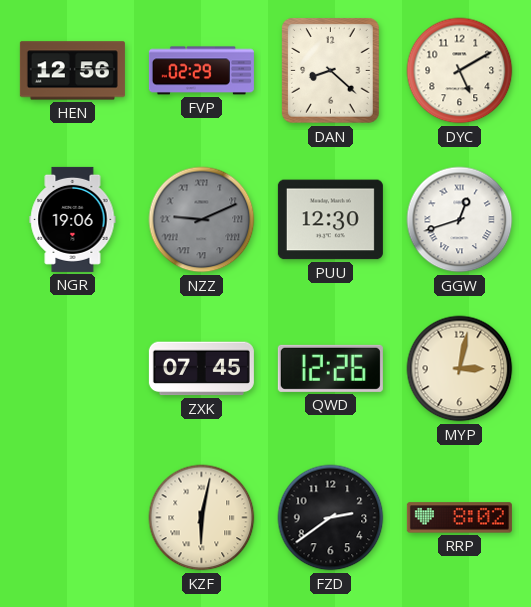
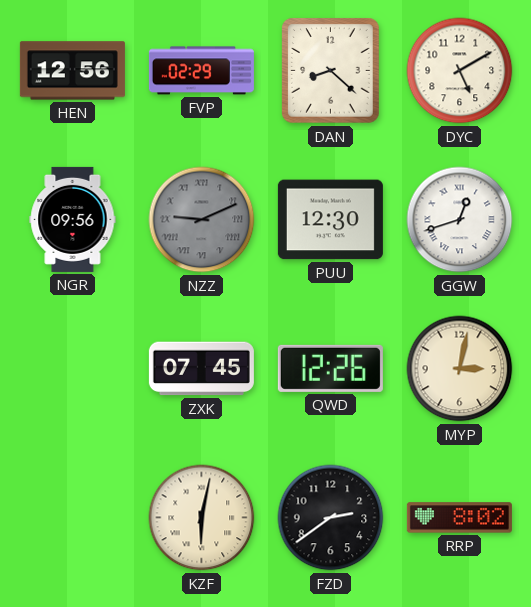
NGR: 19:06 -> 09:56 (73, 219)
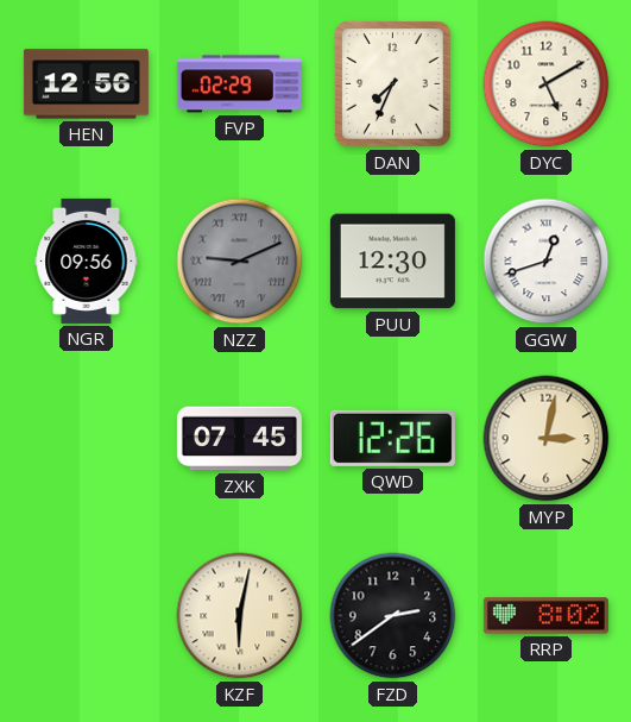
DAN: 8:22 -> 7:34 (393, 84)
